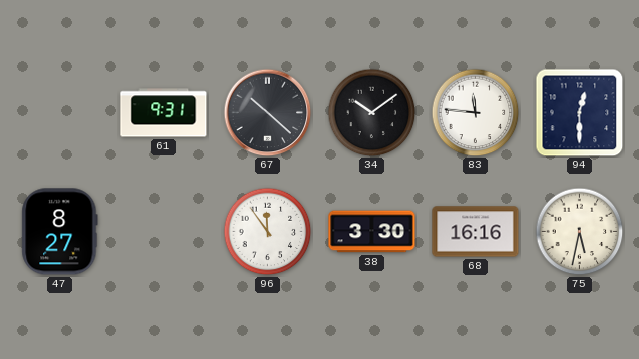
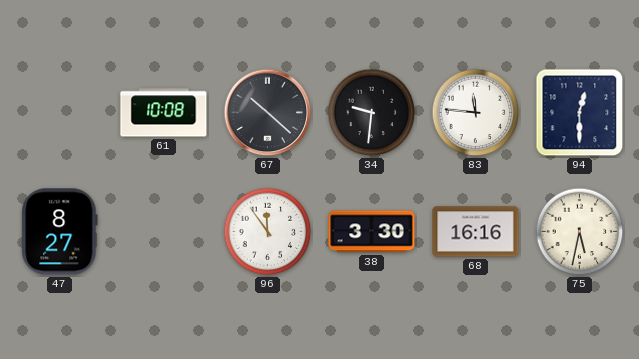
61: 9:31 -> 10:08 (164, 113)
34: 10:09 -> 9:31 (372, 113)
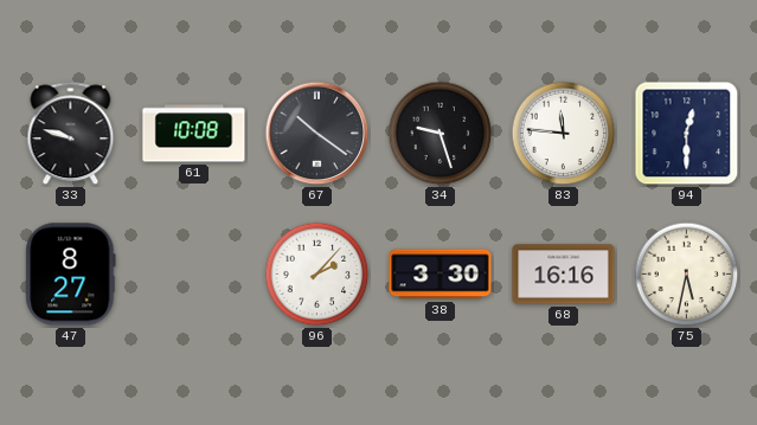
33: none -> 9:48 (71, 134)
67: 10:22 -> 10:21 (317, 134)
34: 9:31 -> 9:27 (441, 134)
96: 11:54 -> 2:07 (317, 275)
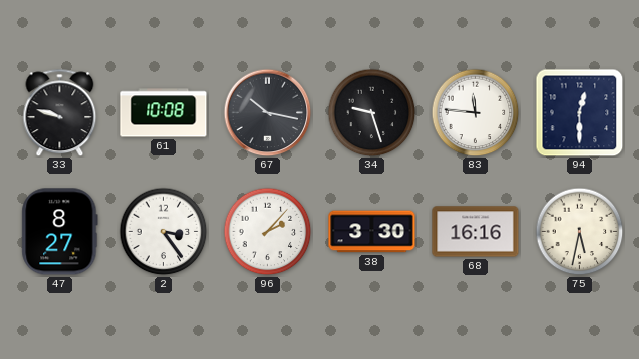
67: 10:21 -> 10:17 (268, 113)
2: none -> 3:24 (164, 232)
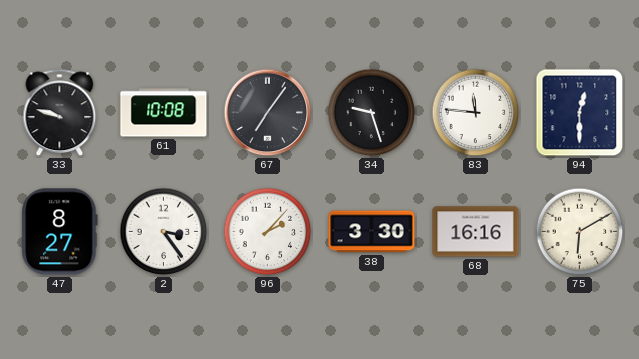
67: 10:17 -> 7:06 (268, 113)
75: 5:32 -> 6:10 (580, 232)
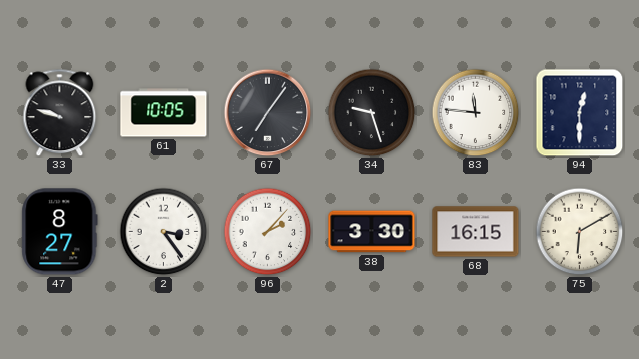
61: 10:08 -> 10:05 (164, 113)
68: 16:16 -> 16:15 (476, 232)
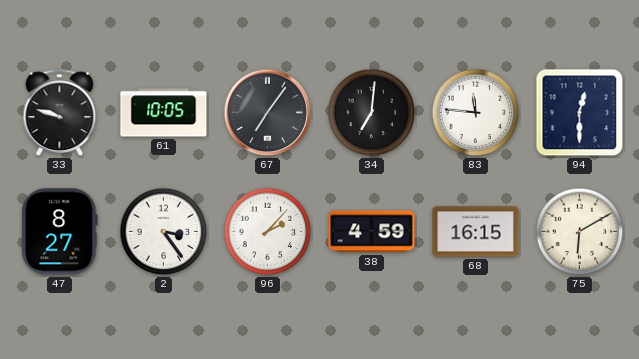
34: 9:27 -> 7:01 (372, 113)
38: 3:30 -> 4:59 (372, 232)
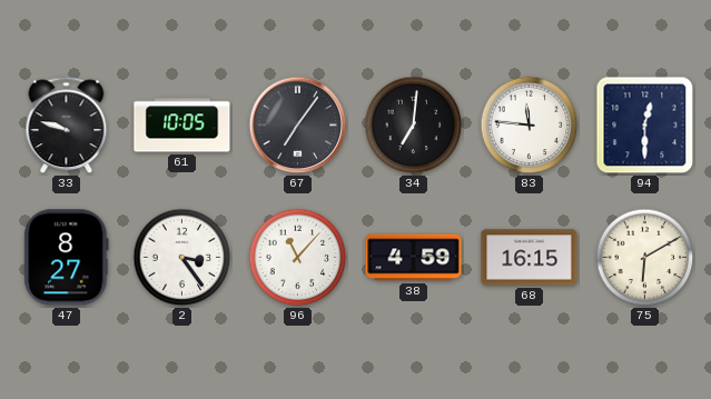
96: 2:07 -> 11:07 (298, 258)
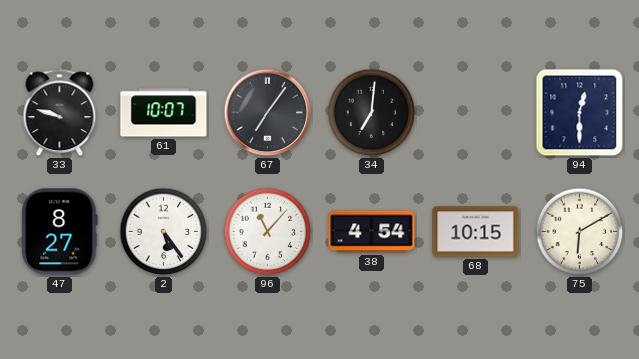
61: 10:05 -> 10:07 (164, 113)
83: 11:46 -> none (530, 126)
2: 3:24 -> 5:24 (164, 232)
38: 4:59 -> 4:54 (372, 232)
68: 16:15 -> 10:15 (476, 232)
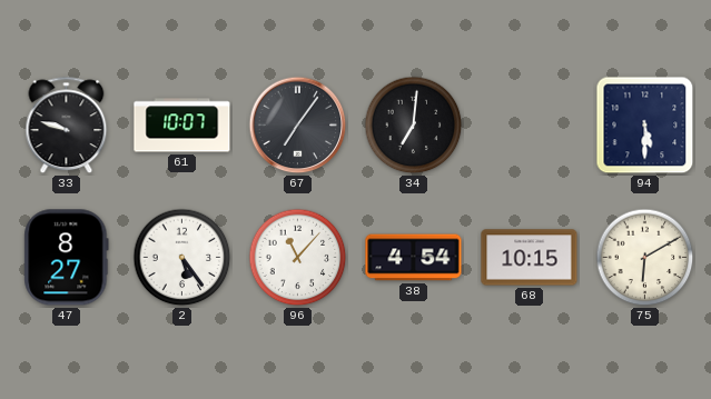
94: 12:30 -> 5:30 (645, 126)
